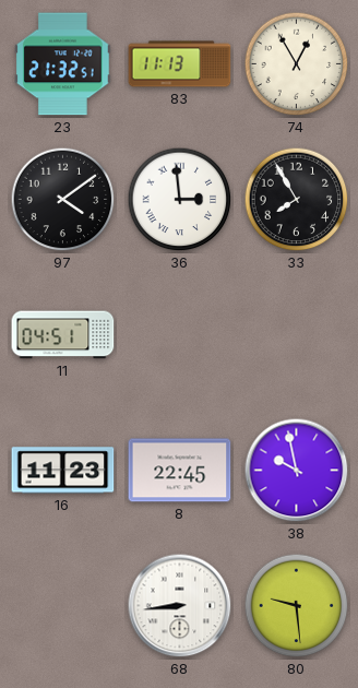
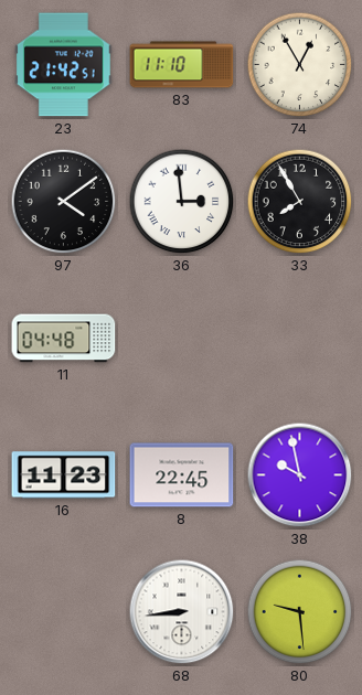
23: 21:32 -> 21:42 (64, 65)
83: 11:13 -> 11:10 (182, 65)
11: 04:51 -> 04:48 (64, 339)
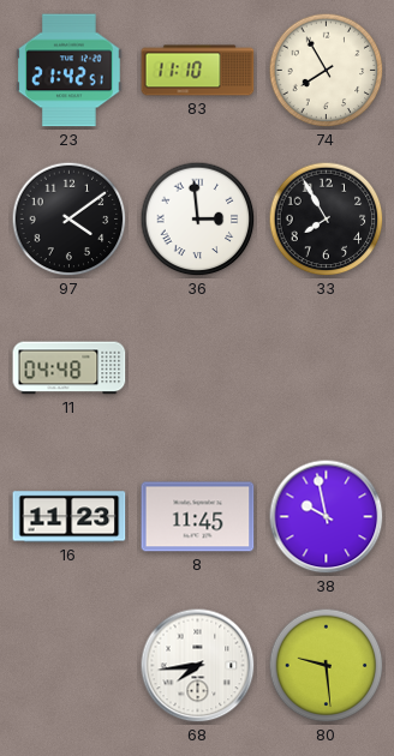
74: 12:55 -> 7:55 (327, 71)
8: 22:45 -> 11:45 (198, 517)
68: 8:44 -> 7:44 (198, 666)
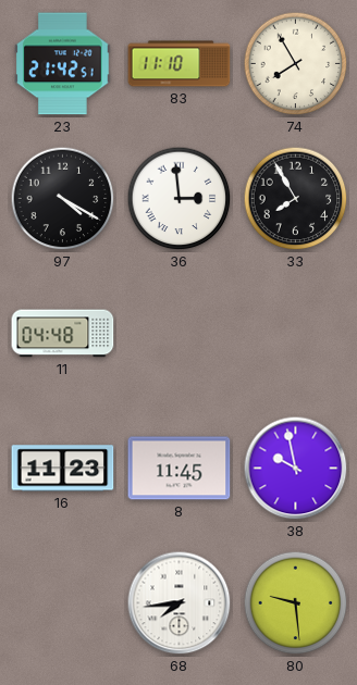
97: 4:09 -> 4:20 (63, 199)
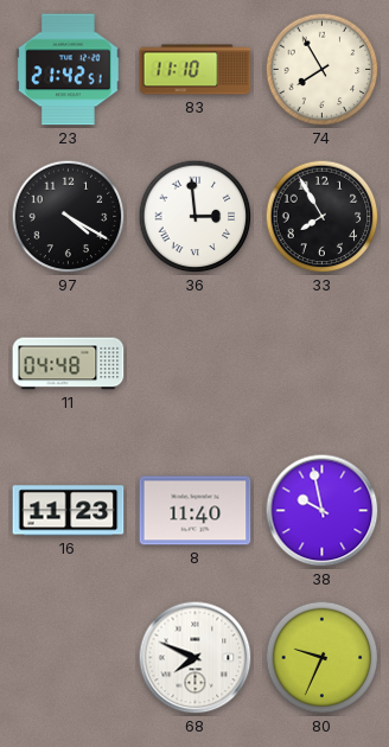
8: 11:45 -> 11:40 (196, 511)
68: 7:44 -> 7:49 (196, 658)
80: 9:29 -> 9:34 (323, 658)
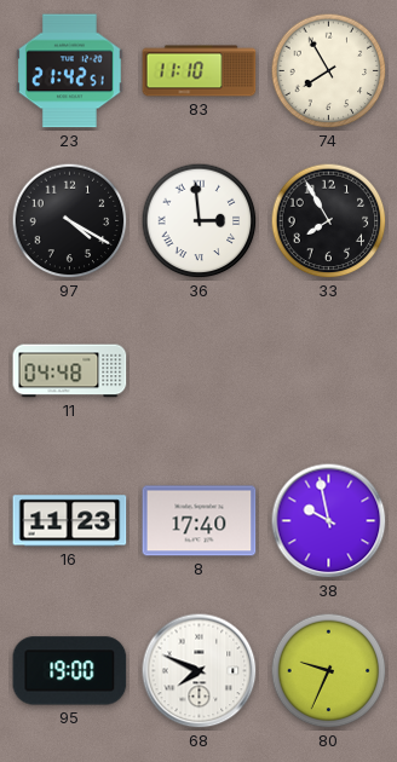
8: 11:40 -> 17:40 (200, 521)
95: none -> 19:00 (70, 671)
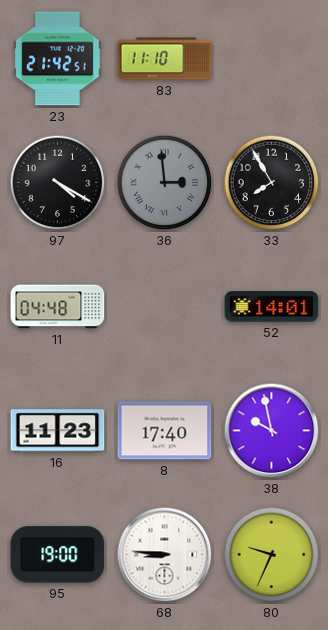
74: 7:55 -> none (329, 71)
36 dial: white -> grey (165, 183)
52: none -> 14:01 (272, 307)
68: 7:49 -> 8:46 (165, 555)
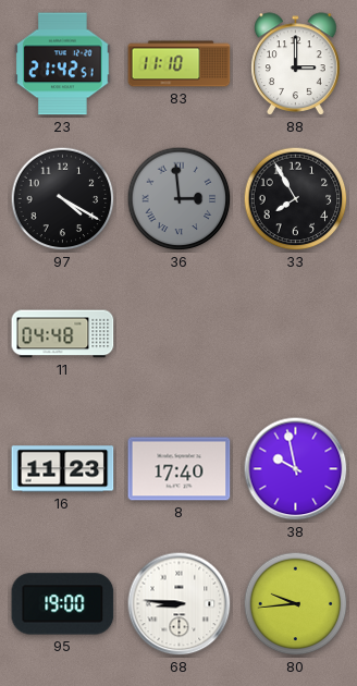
88: none -> 3:00 (296, 64)
52: 14:01 -> none (272, 307)
80: 9:34 -> 9:44 (296, 604)
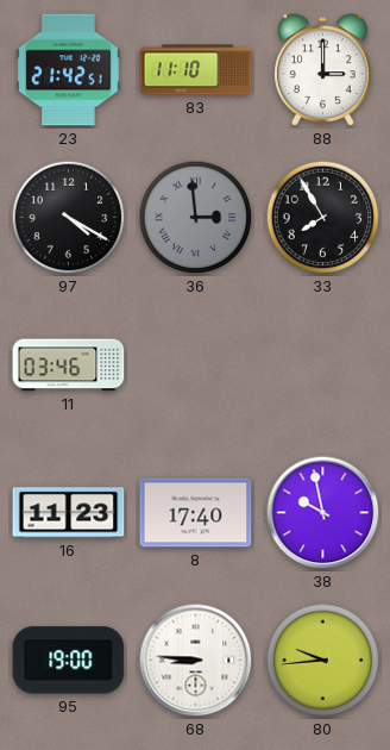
11: 04:48 -> 03:46 (69, 365)
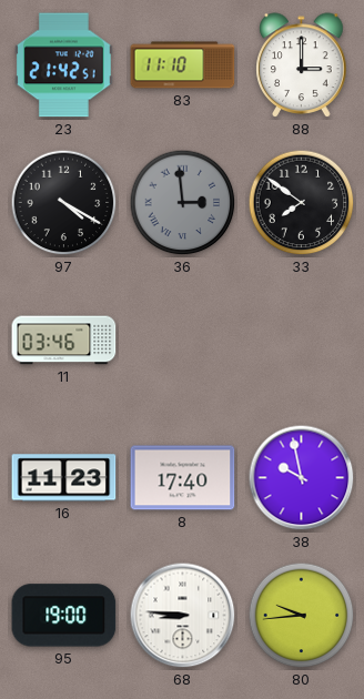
33: 7:55 -> 7:51 (302, 203)
